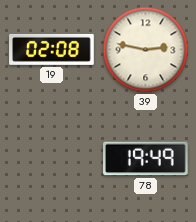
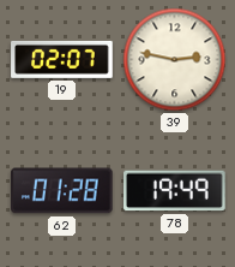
19: 02:08 -> 02:07 (62, 59)
62: none -> 01:28 (62, 191)
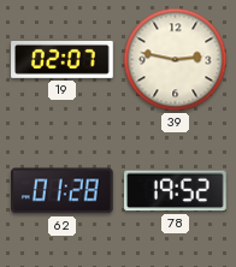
78: 19:49 -> 19:52 (176, 191)
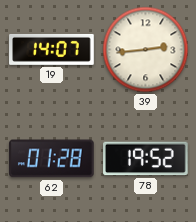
19: 02:07 -> 14:07 (52, 49)
39: 2:47 -> 2:44 (146, 50)
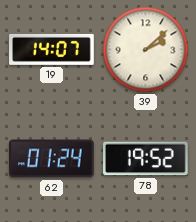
39: 2:44 -> 2:08 (146, 50)
62: 01:28 -> 01:24 (52, 159)
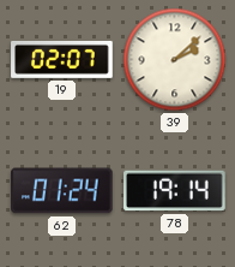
19: 14:07 -> 02:07 (62, 59)
78: 19:52 -> 19:14 (175, 191)
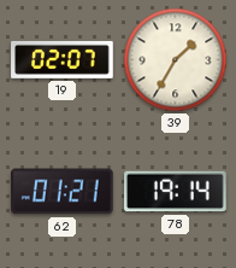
39: 2:08 -> 1:35 (176, 60)
62: 01:24 -> 01:21 (63, 192)
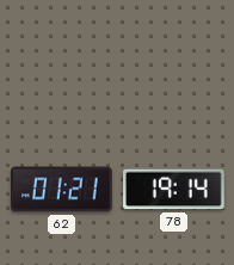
19: 02:07 -> none (63, 59)
39: 1:35 -> none (176, 60)
